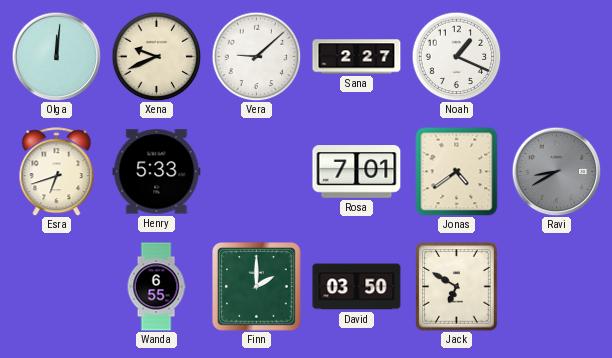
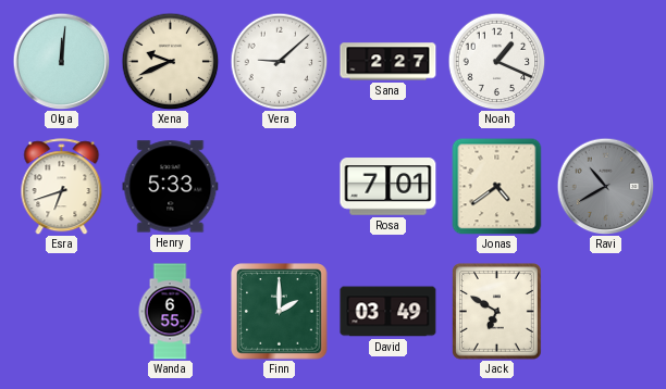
Ravi: 8:40 -> 10:40 (605, 186)
David: 03:50 -> 03:49 (388, 312)
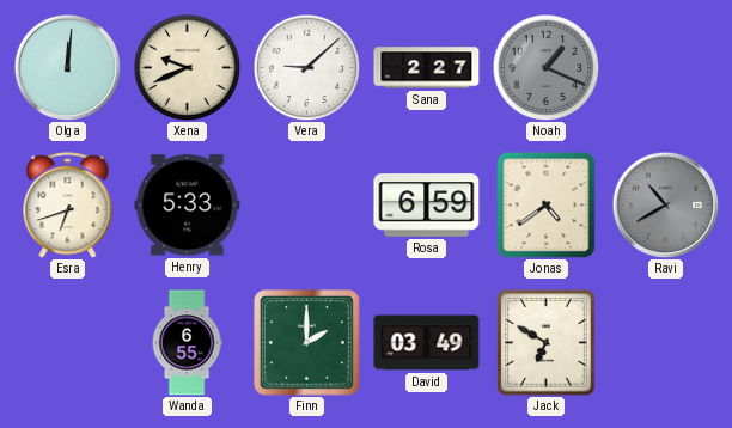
Noah dial: white -> grey (545, 67)
Rosa: 7:01 -> 6:59 (427, 206)
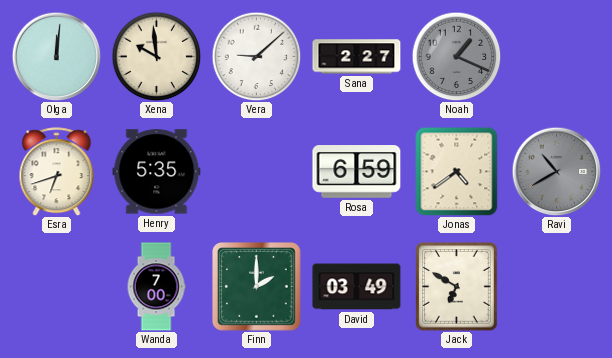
Xena: 9:41 -> 9:59 (156, 56)
Henry: 5:33 -> 5:35 (157, 172)
Wanda: 6:55 -> 7:00 (156, 287)
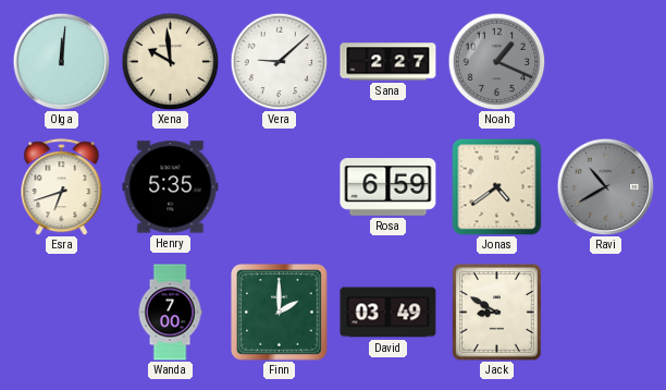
Jack: 6:50 -> 8:50 (497, 313)
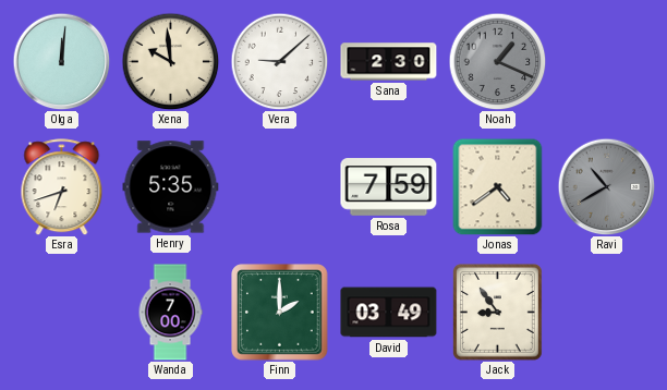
Sana: 2:27 -> 2:30 (389, 62)
Rosa: 6:59 -> 7:59 (389, 187)
Jack: 8:50 -> 8:54 (498, 313)
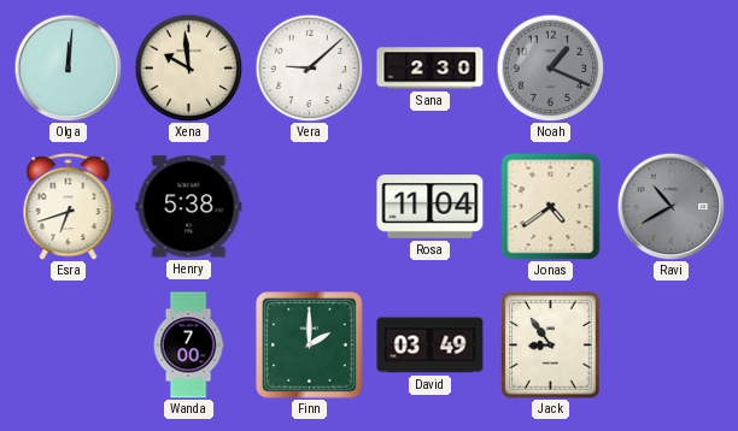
Henry: 5:35 -> 5:38 (189, 207)
Rosa: 7:59 -> 11:04 (430, 207)
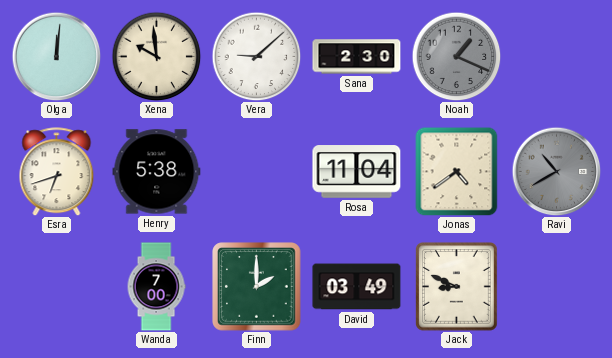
Jack: 8:54 -> 8:49 (457, 287)
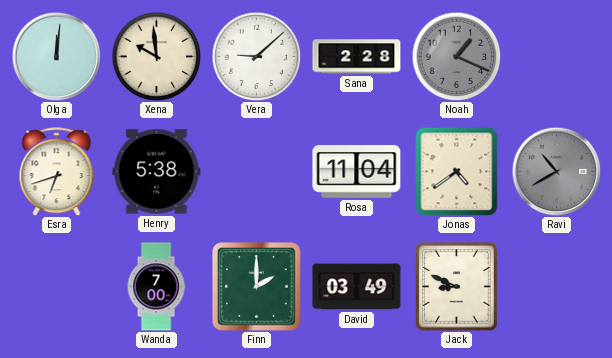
Sana: 2:30 -> 2:28 (357, 57)
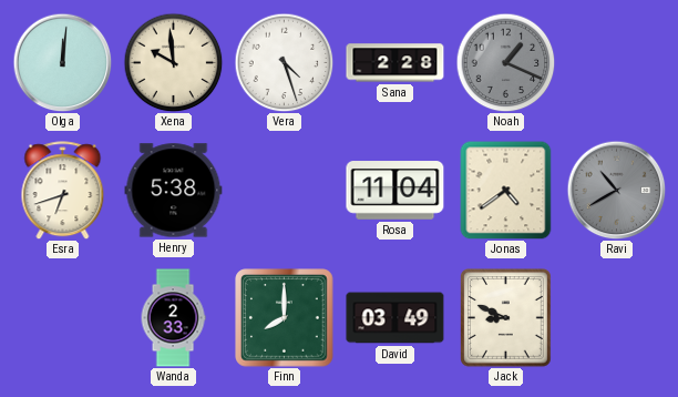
Vera: 9:08 -> 4:27 (284, 62)
Wanda: 7:00 -> 2:33 (173, 318)
Finn: 2:00 -> 8:00 (285, 318)
